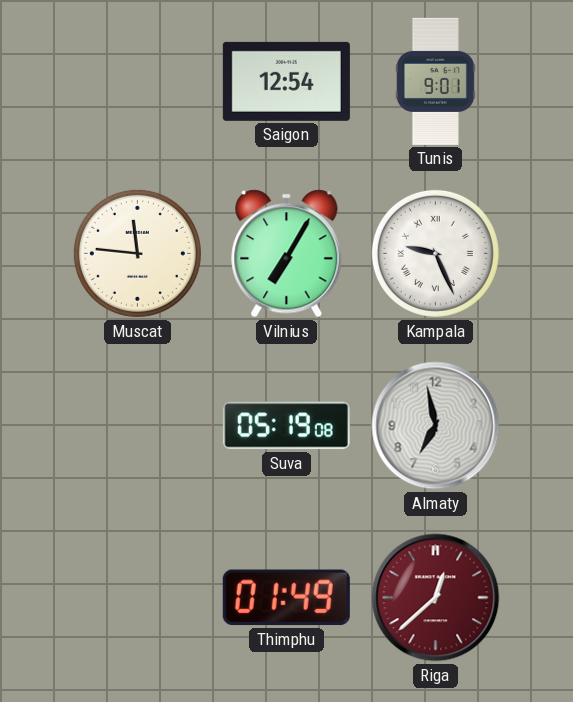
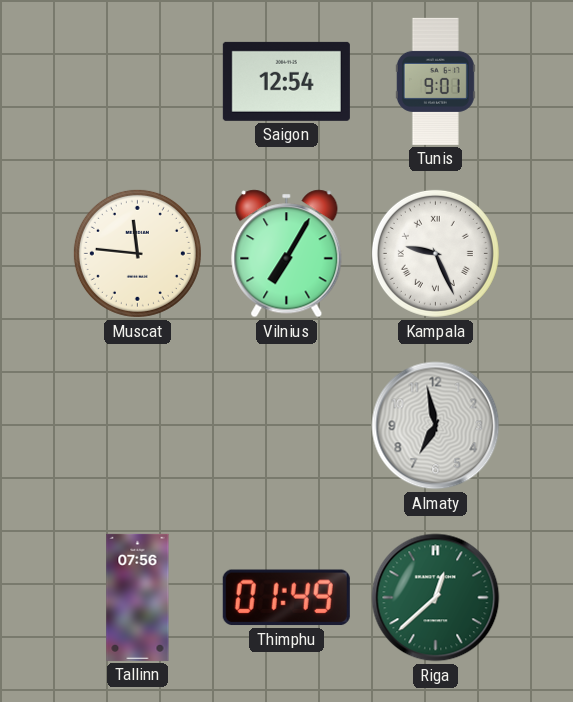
Suva: 05:19 -> none (286, 426)
Tallinn: none -> 07:56 (138, 597)
Riga dial: burgundy -> green (436, 598)
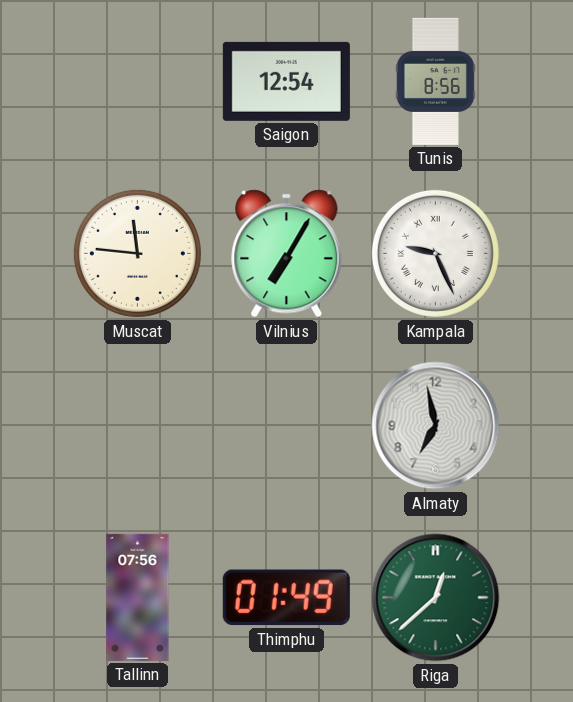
Tunis: 9:01 -> 8:56 (435, 81)
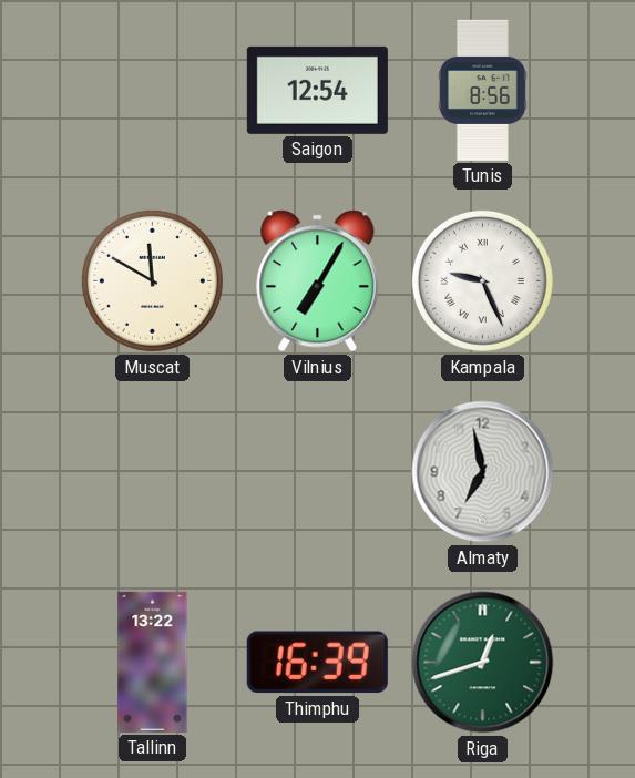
Muscat: 11:46 -> 11:50 (152, 280)
Tallinn: 07:56 -> 13:22 (153, 662)
Thimphu: 01:49 -> 16:39 (317, 663)
Riga: 12:38 -> 12:42 (483, 663)
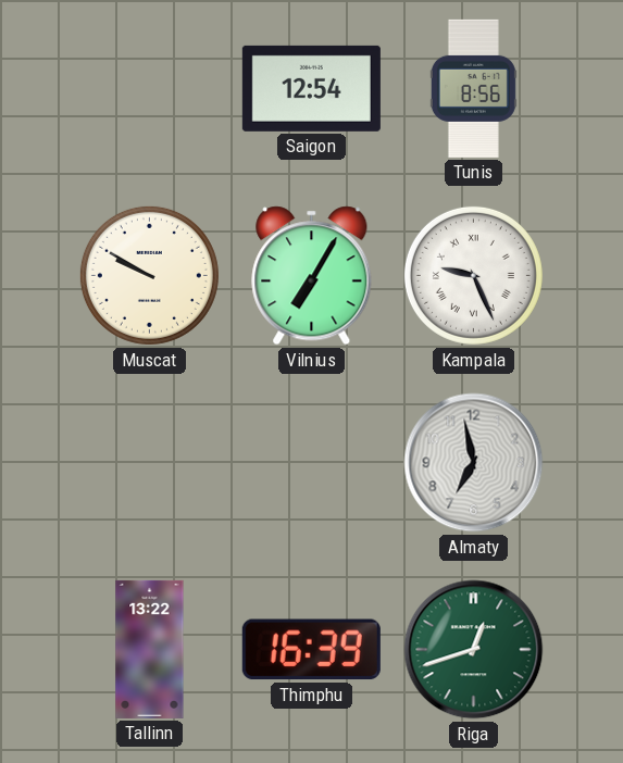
Muscat: 11:50 -> 9:50 (149, 275)
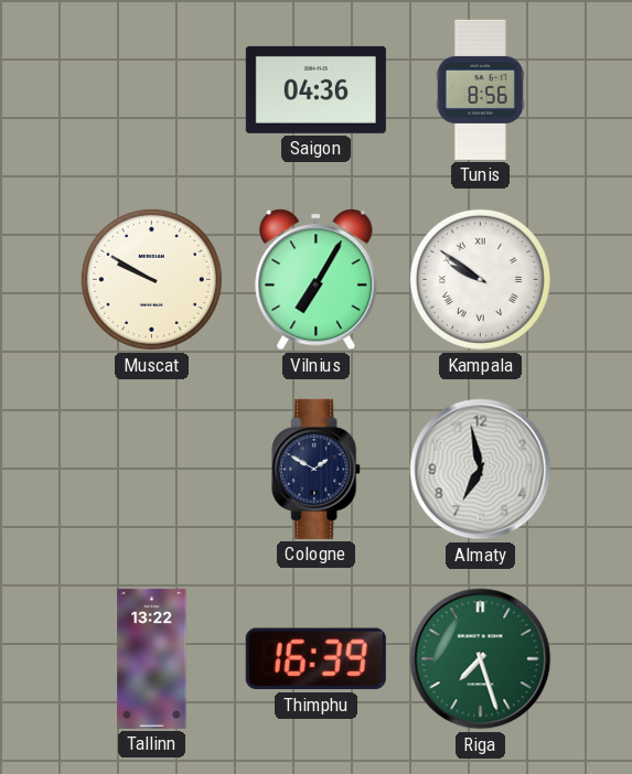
Saigon: 12:54 -> 04:36 (315, 89)
Kampala: 9:26 -> 9:51 (480, 279)
Cologne: none -> 1:50 (317, 469)
Riga: 12:42 -> 7:27 (481, 659)
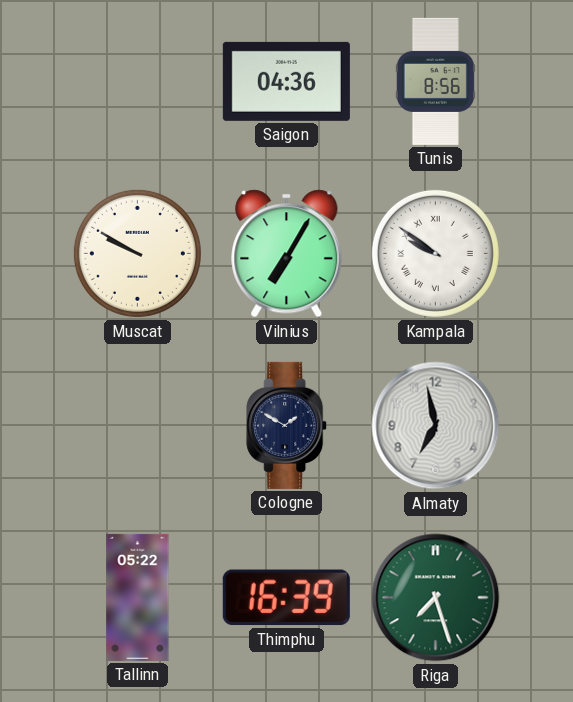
Tallinn: 13:22 -> 05:22 (138, 597)
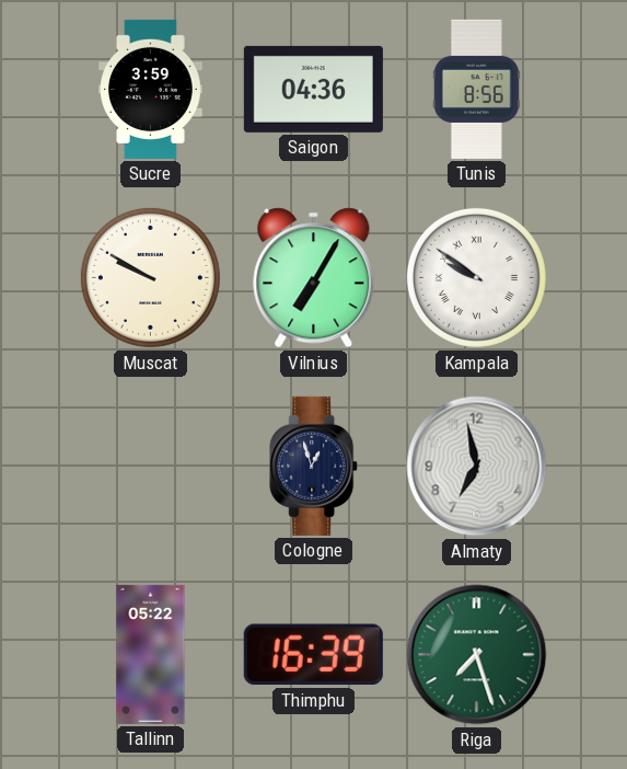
Sucre: none -> 3:59 (151, 89)
Cologne: 1:50 -> 12:57 (314, 466)
